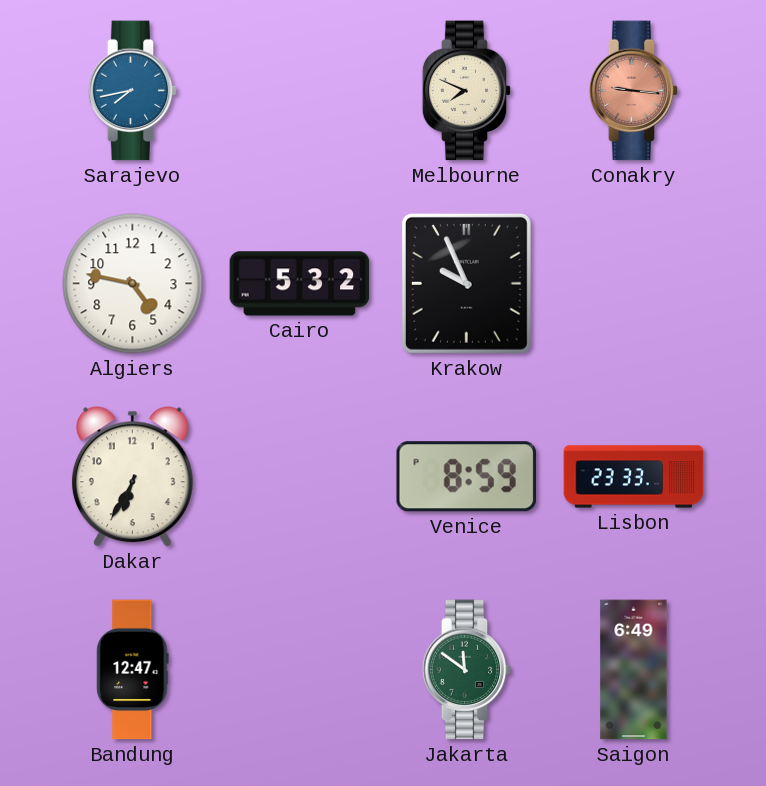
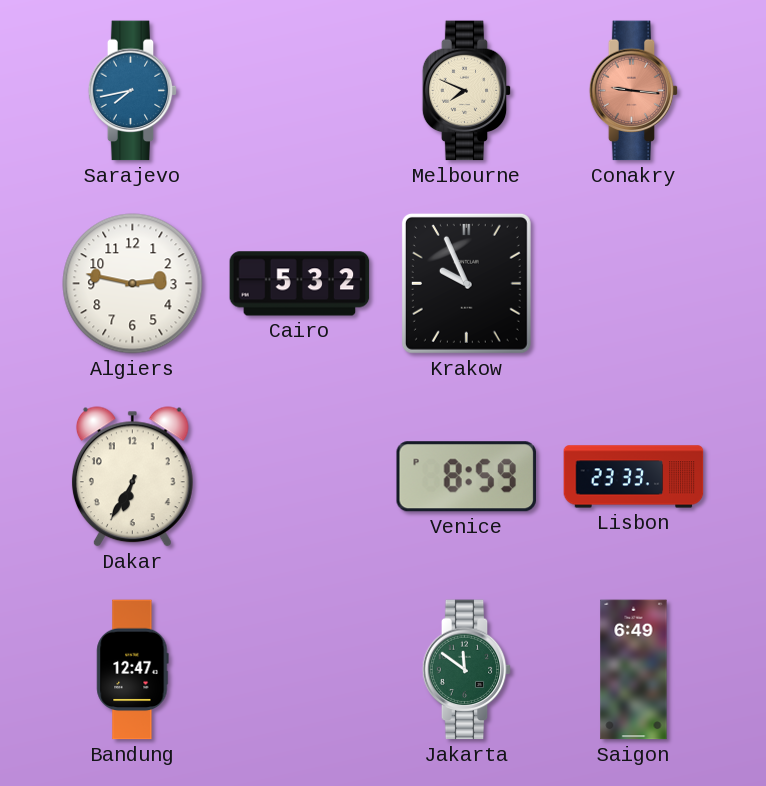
Algiers: 4:47 -> 2:47 (133, 284)
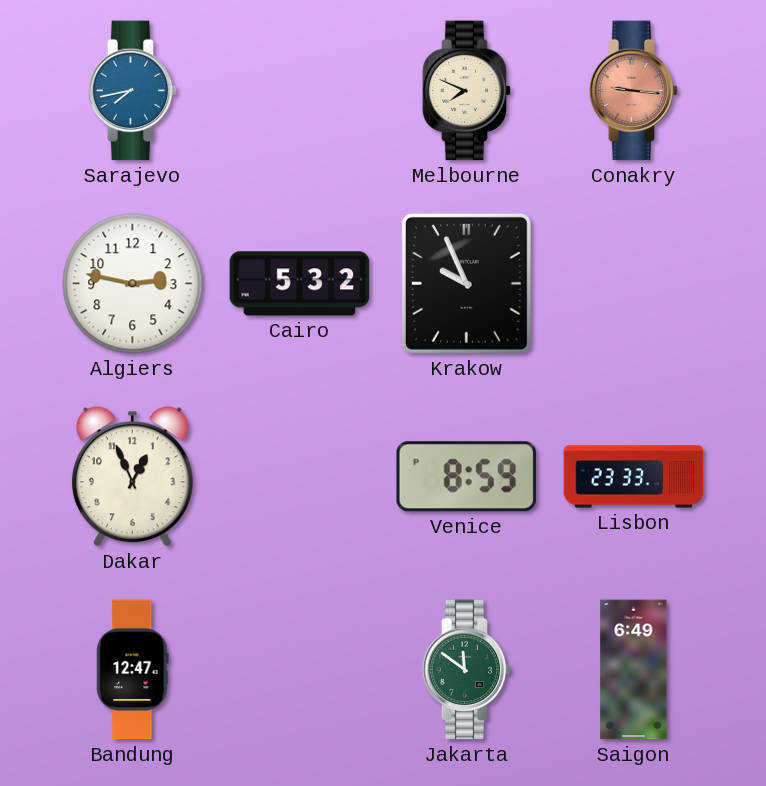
Dakar: 6:35 -> 12:56 (132, 477)
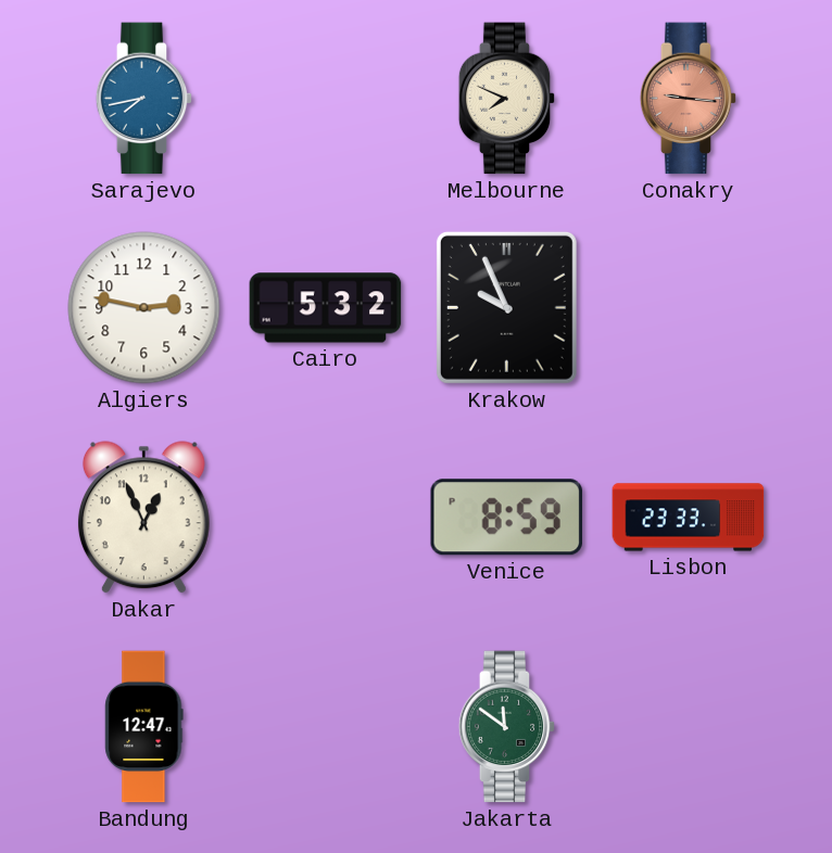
Saigon: 6:49 -> none (634, 670)
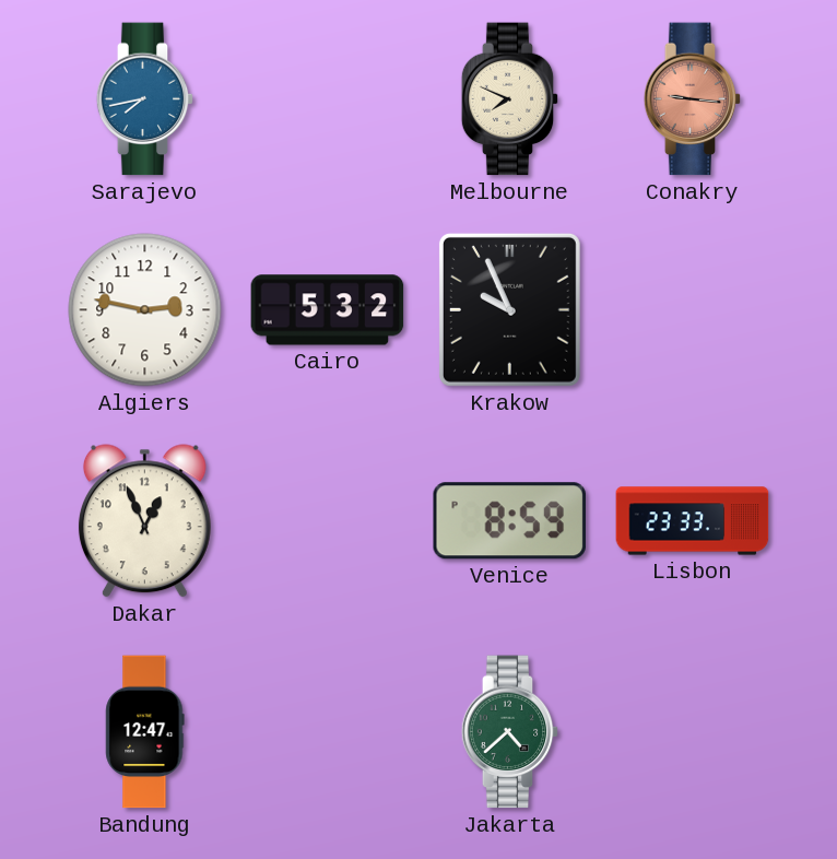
Jakarta: 11:51 -> 4:38 (510, 732)
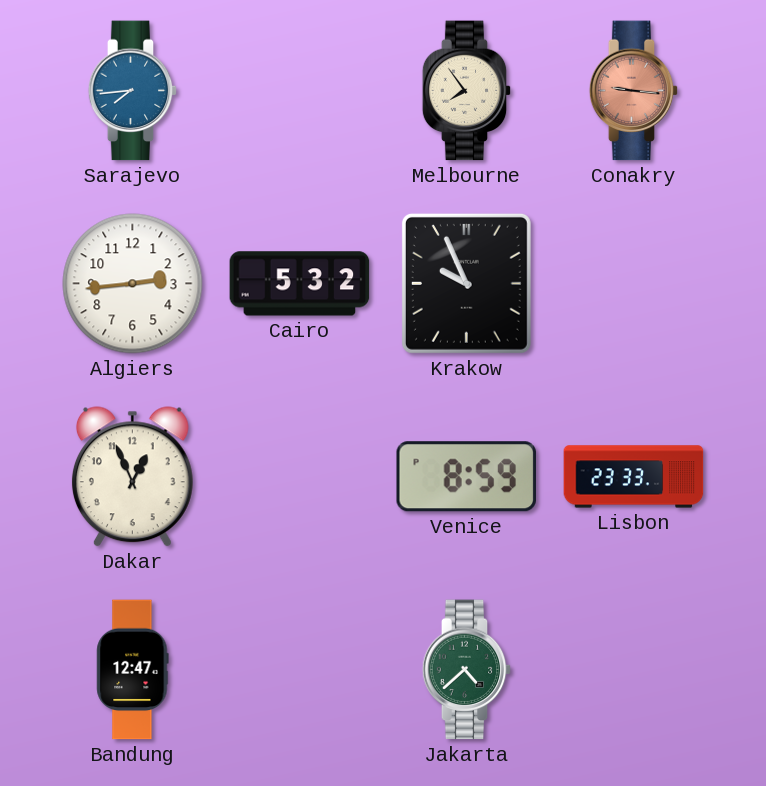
Sarajevo: 7:43 -> 7:44 (133, 91)
Melbourne: 7:49 -> 7:54 (467, 91)
Algiers: 2:47 -> 2:44 (133, 284)
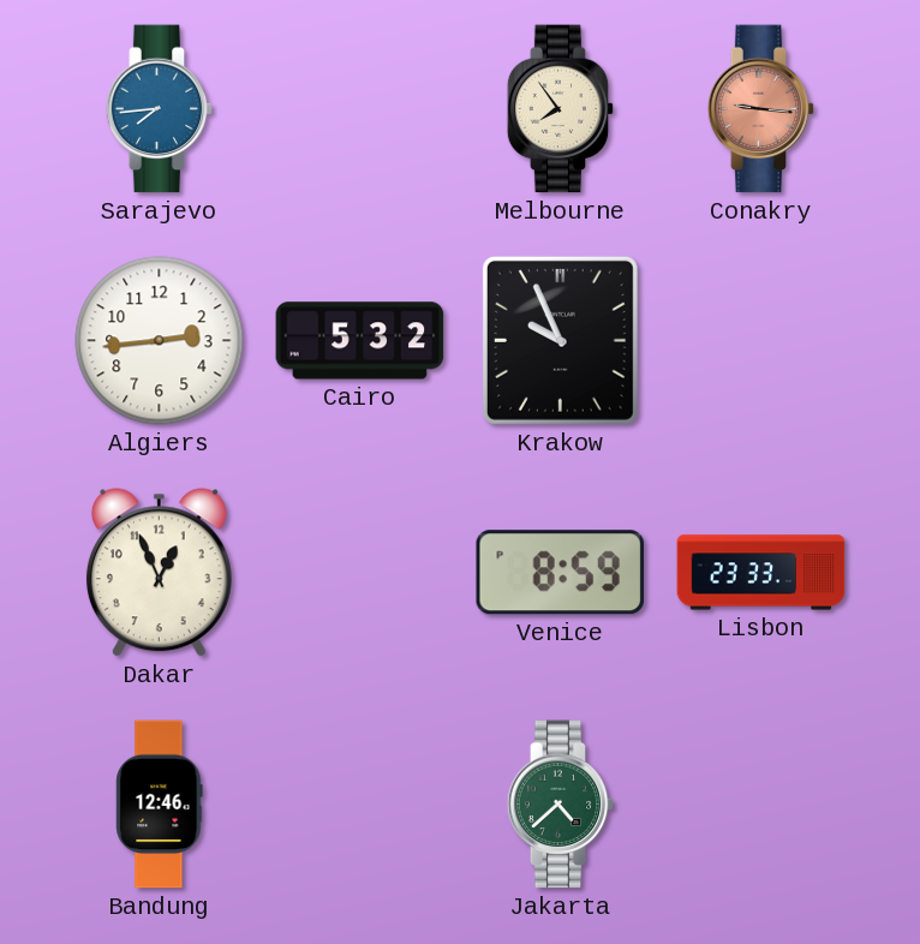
Bandung: 12:47 -> 12:46 (160, 805)
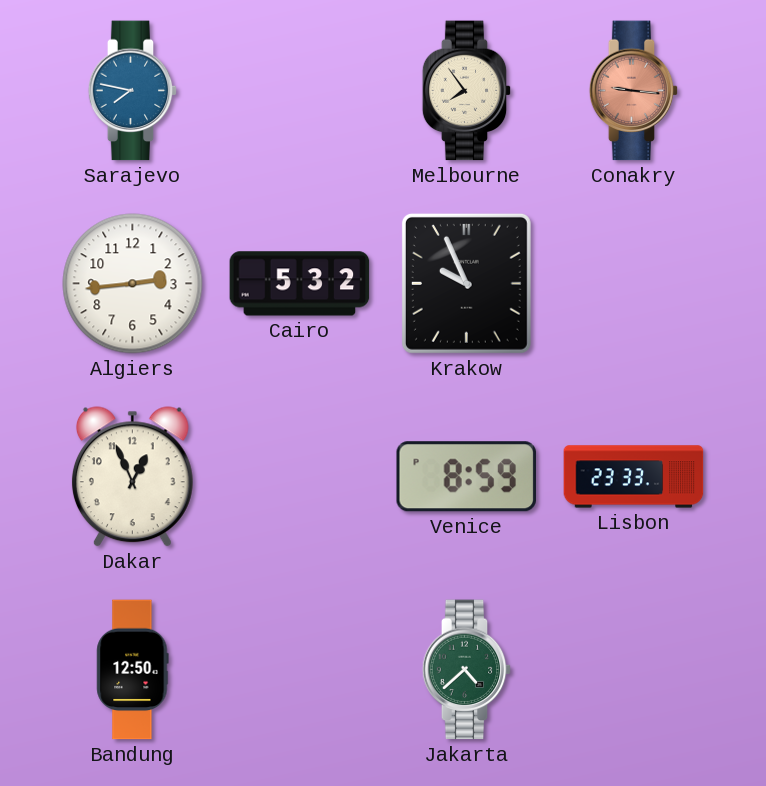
Sarajevo: 7:44 -> 7:47 (133, 91)
Bandung: 12:46 -> 12:50 (133, 670)
